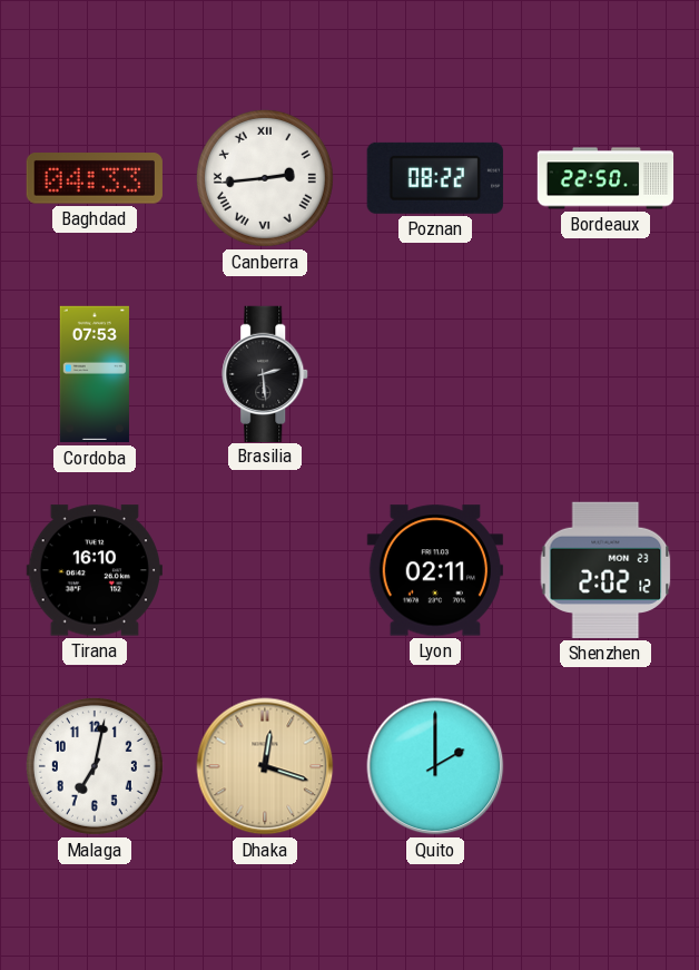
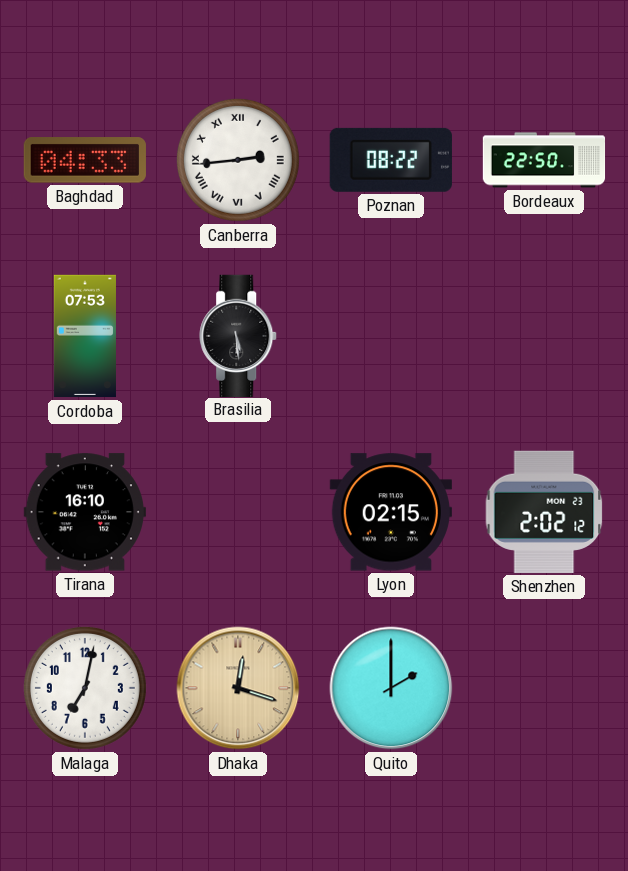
Brasilia: 2:29 -> 5:29 (239, 335)
Lyon: 02:11 -> 02:15 (391, 512)
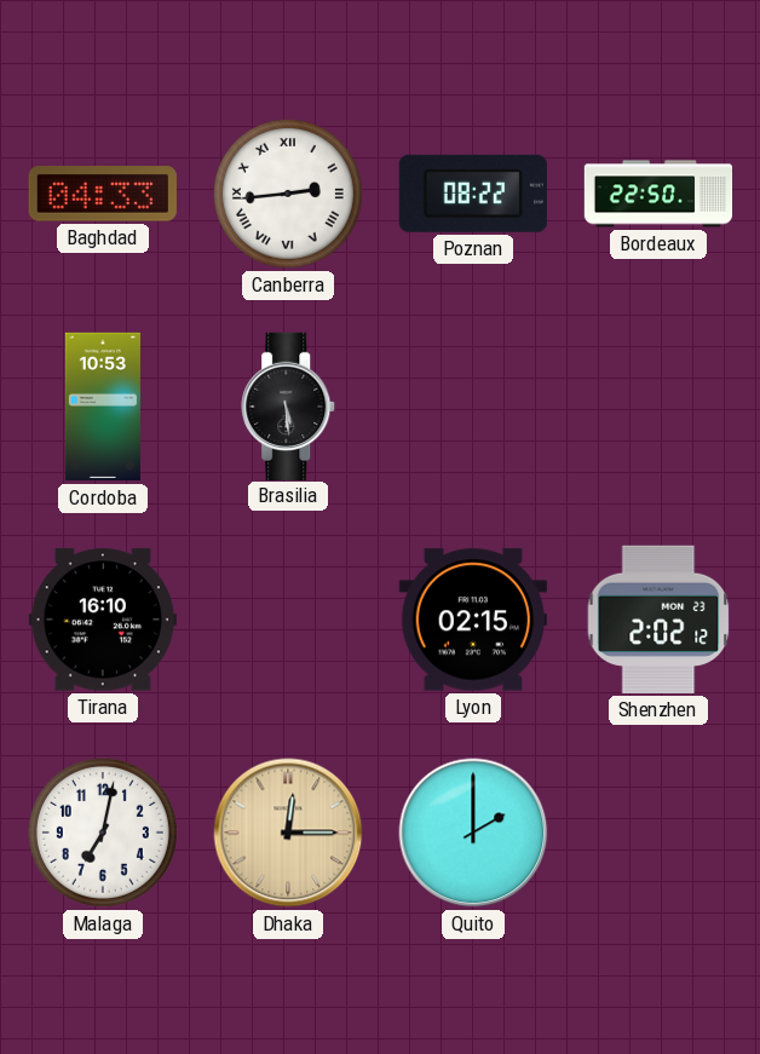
Cordoba: 07:53 -> 10:53 (103, 407)
Dhaka: 12:18 -> 12:15 (288, 833)
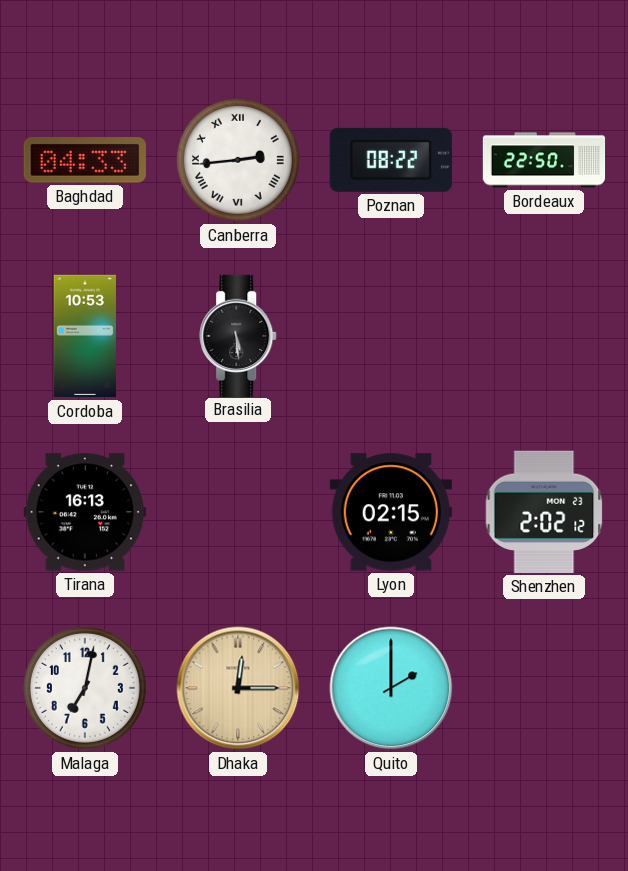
Tirana: 16:10 -> 16:13 (85, 512)
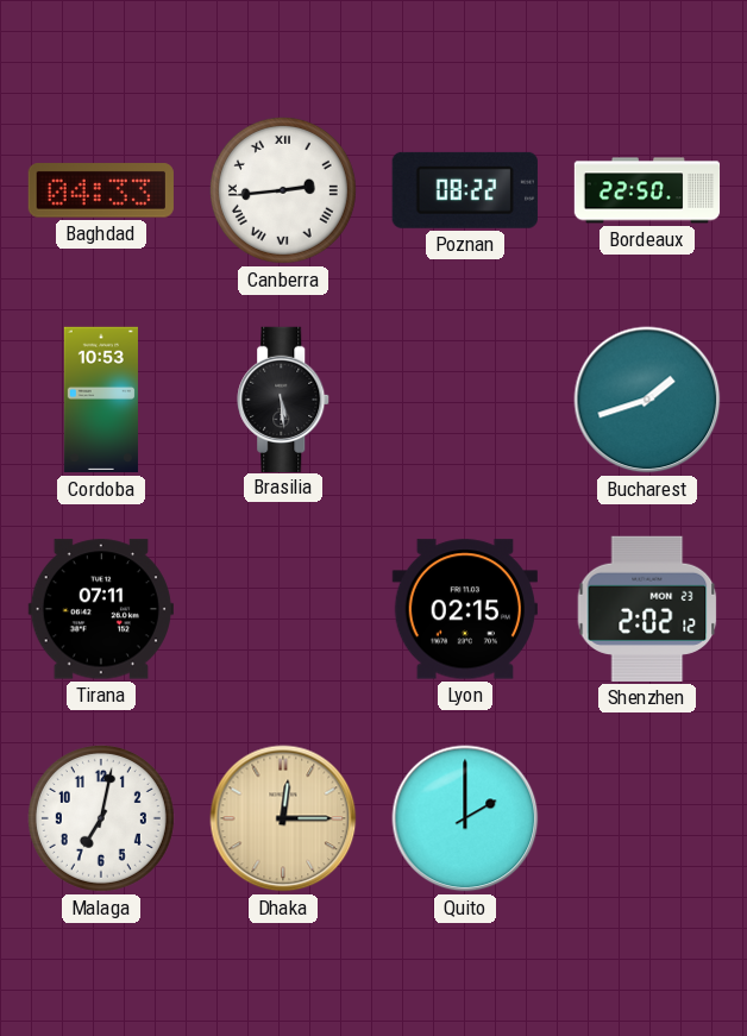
Bucharest: none -> 1:42 (647, 400)
Tirana: 16:13 -> 07:11 (101, 609)
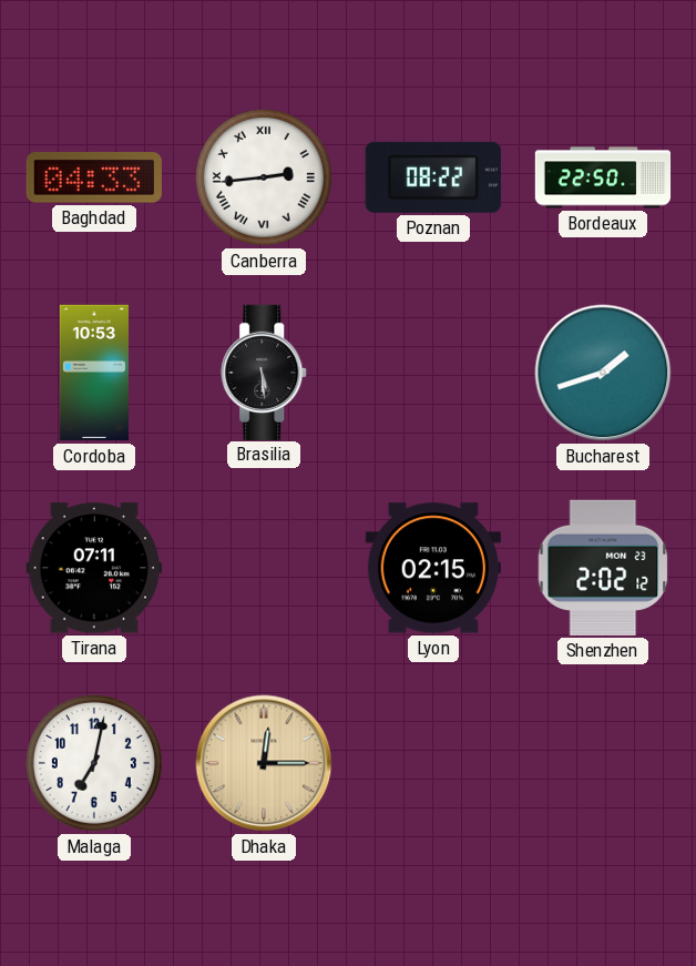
Quito: 2:00 -> none (465, 818)
